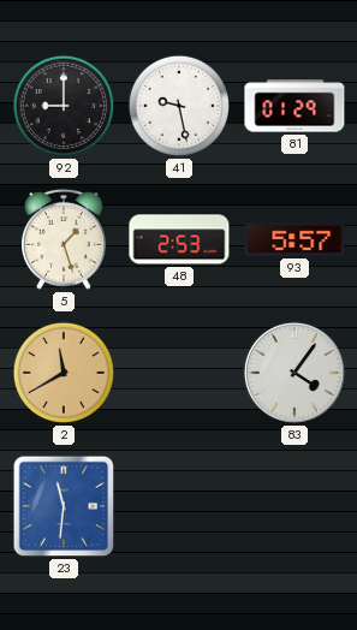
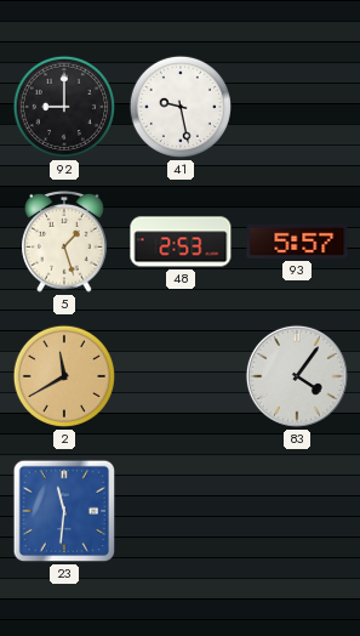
81: 01:29 -> none (294, 106)
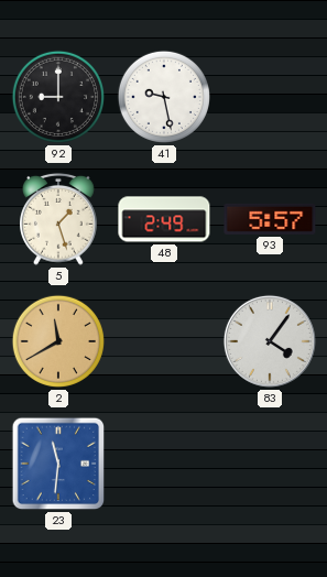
48: 2:53 -> 2:49 (164, 219)
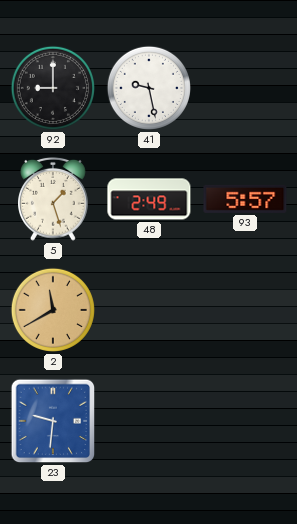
83: 4:06 -> none (270, 341)
23: 11:31 -> 9:31 (53, 421)
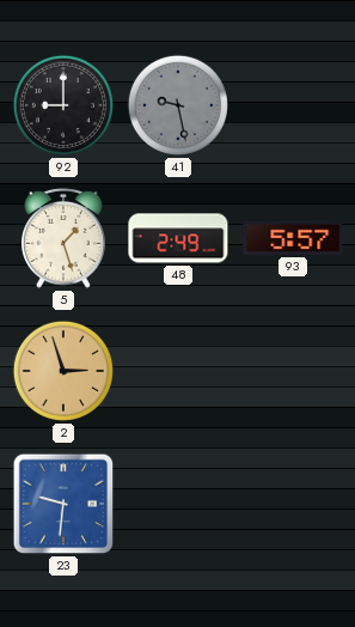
41 dial: white -> grey (178, 105)
2: 11:40 -> 2:57 (63, 371)
